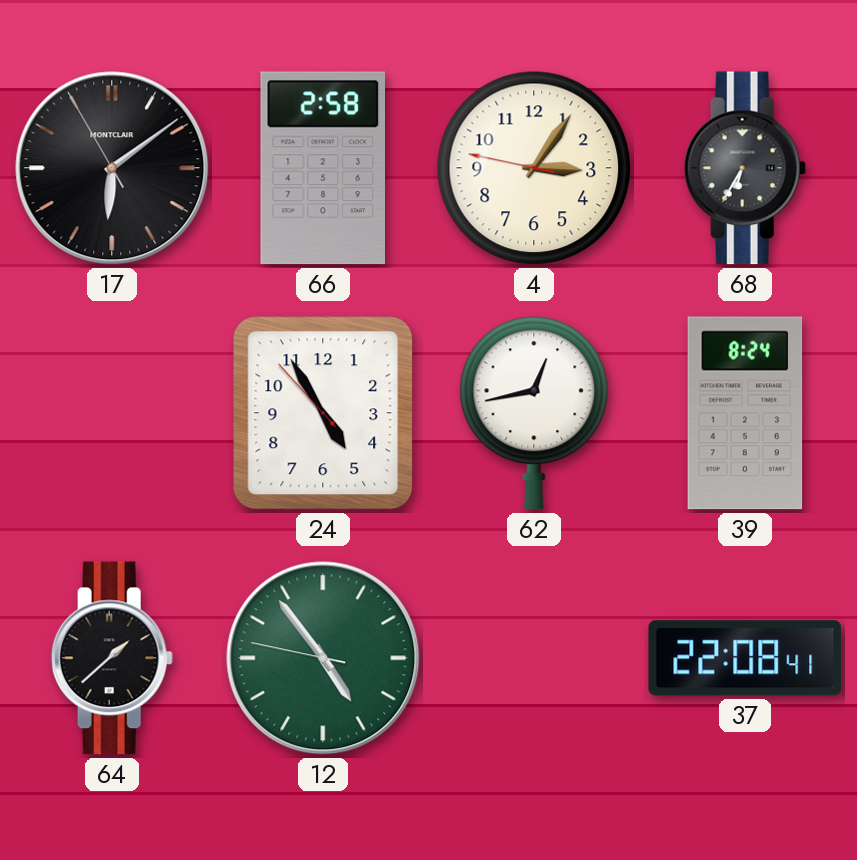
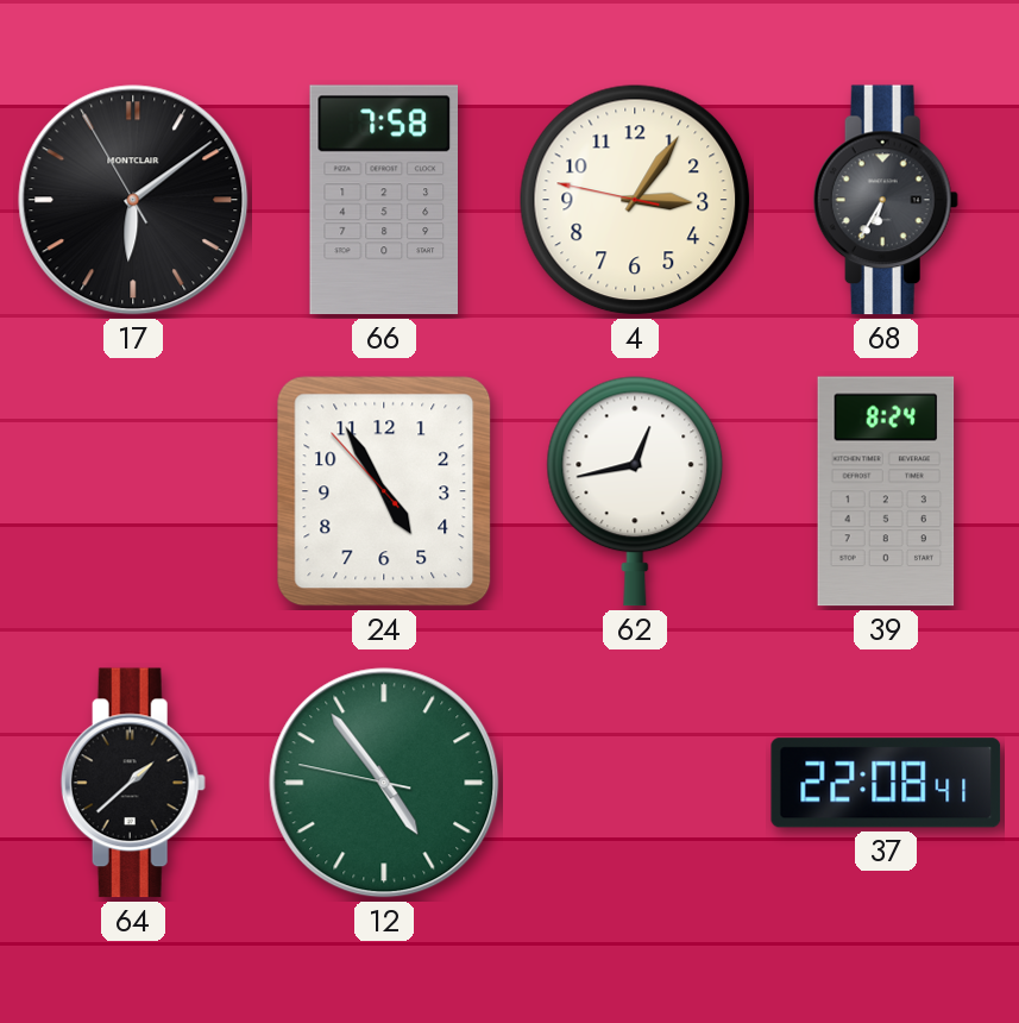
66: 2:58 -> 7:58 (383, 200)
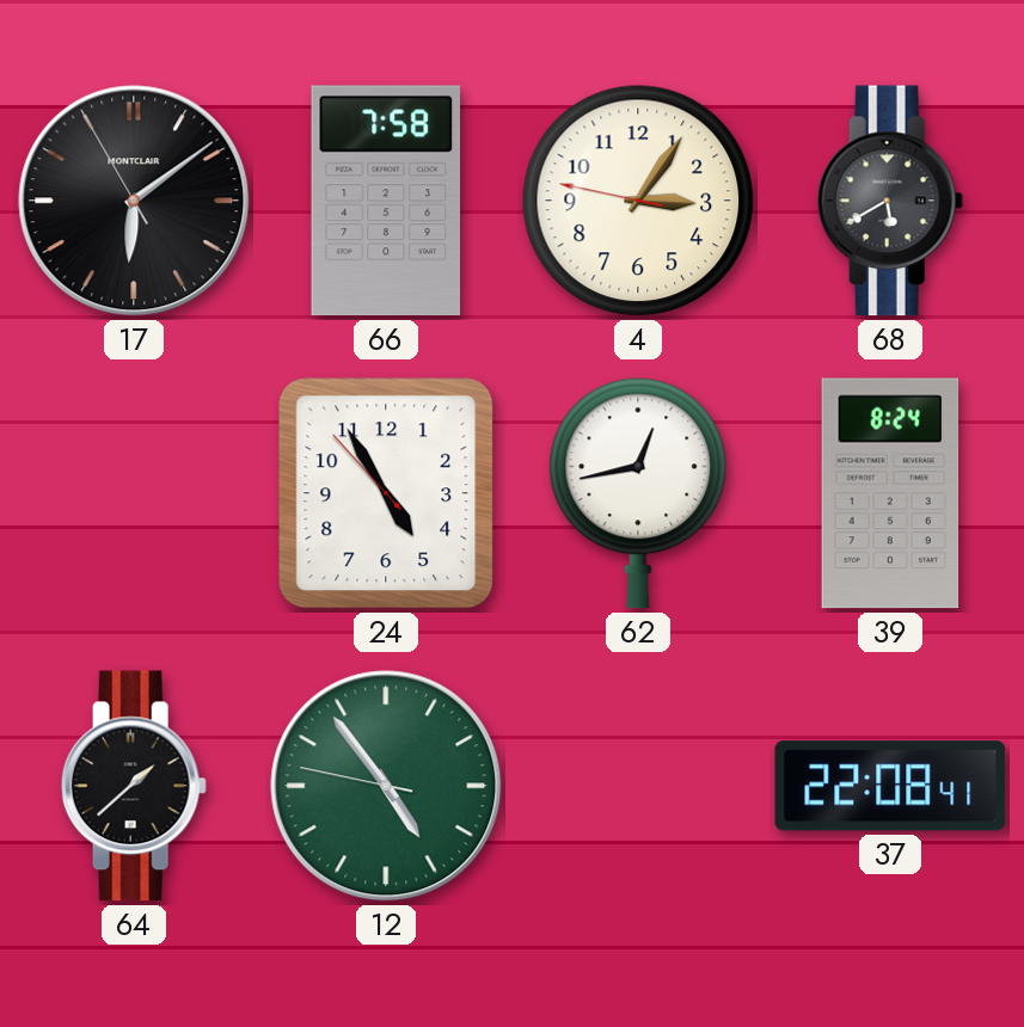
68: 6:35 -> 5:40 (890, 201)
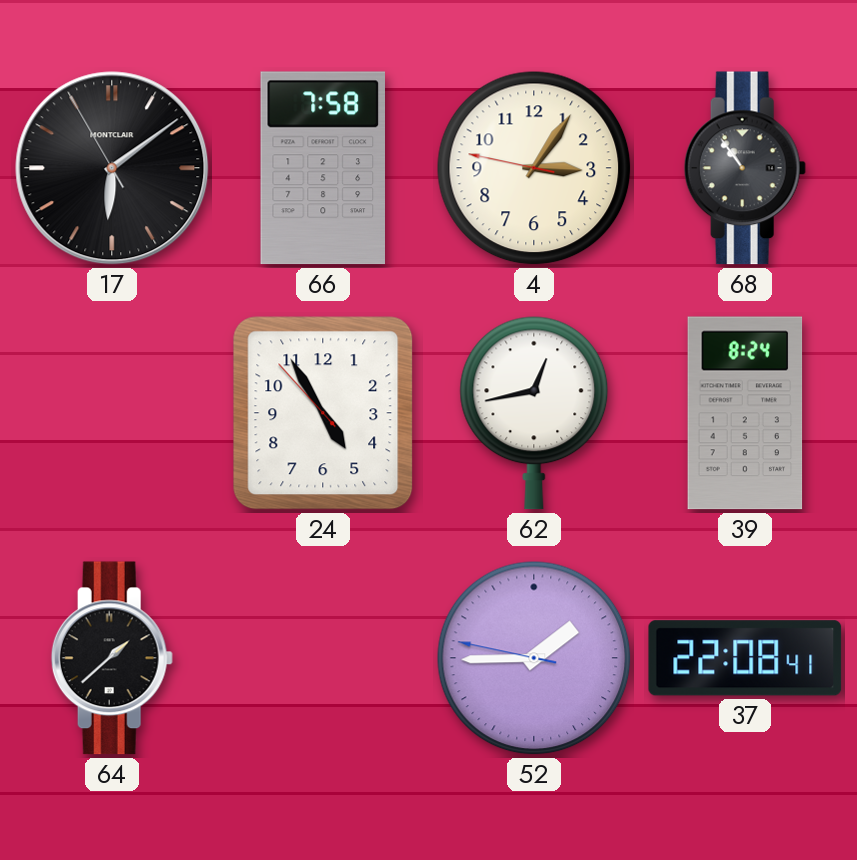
68: 5:40 -> 10:54 (745, 168)
12: 4:53 -> none (386, 786)
52: none -> 1:44 (534, 658)
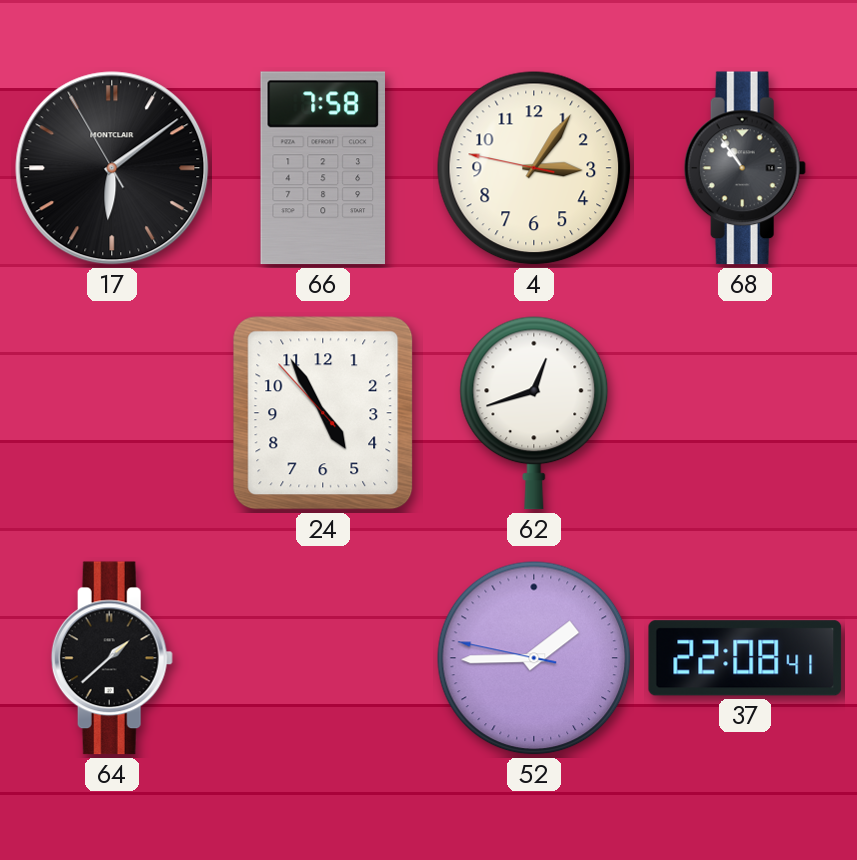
62: 12:43 -> 12:42 (534, 413)
39: 8:24 -> none (745, 413)
